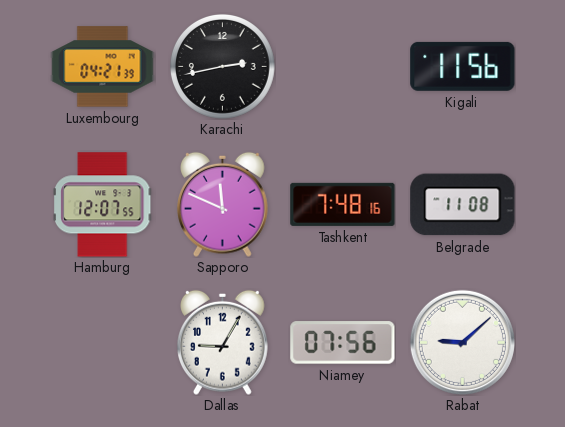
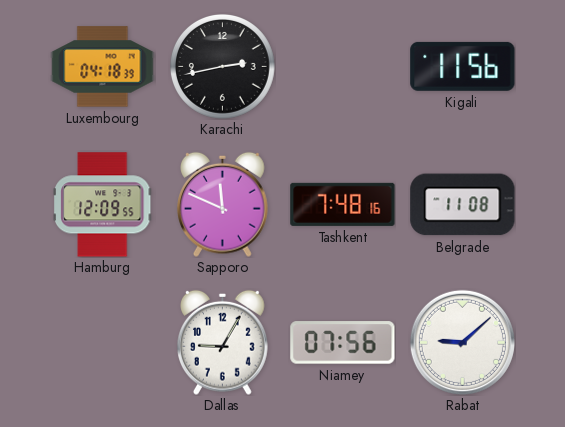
Luxembourg: 04:21 -> 04:18 (103, 67)
Hamburg: 12:07 -> 12:09 (102, 205)
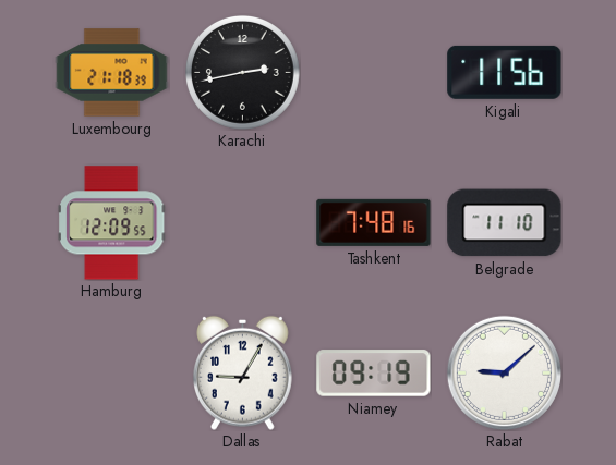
Luxembourg: 04:18 -> 21:18 (112, 73)
Sapporo: 11:49 -> none (223, 204)
Belgrade: 11:08 -> 11:10 (505, 223)
Niamey: 07:56 -> 09:19 (374, 374)
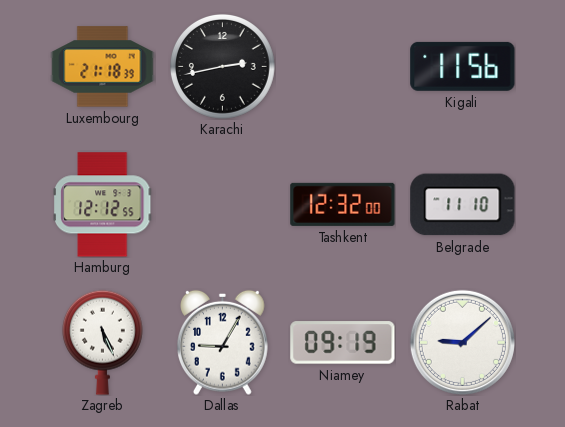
Hamburg: 12:09 -> 12:12 (102, 205)
Tashkent: 7:48 -> 12:32 (343, 204)
Zagreb: none -> 5:26 (102, 342)
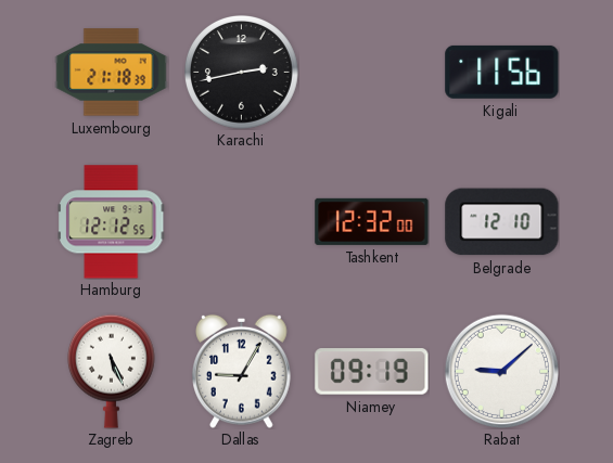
Belgrade: 11:10 -> 12:10 (502, 222)
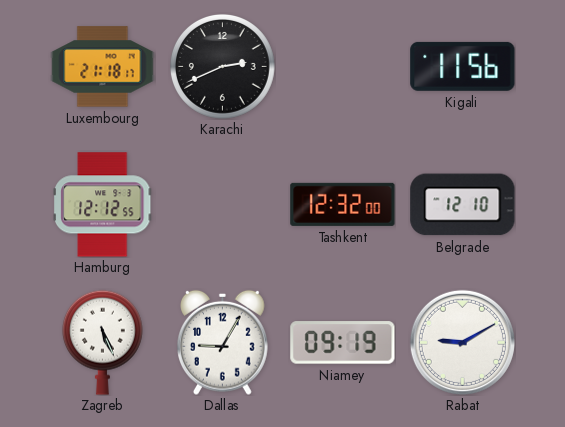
Luxembourg: 21:18:39 -> 21:18:17 (103, 67)
Karachi: 2:43 -> 2:41 (223, 67)
Rabat: 9:08 -> 9:10 (462, 342)
